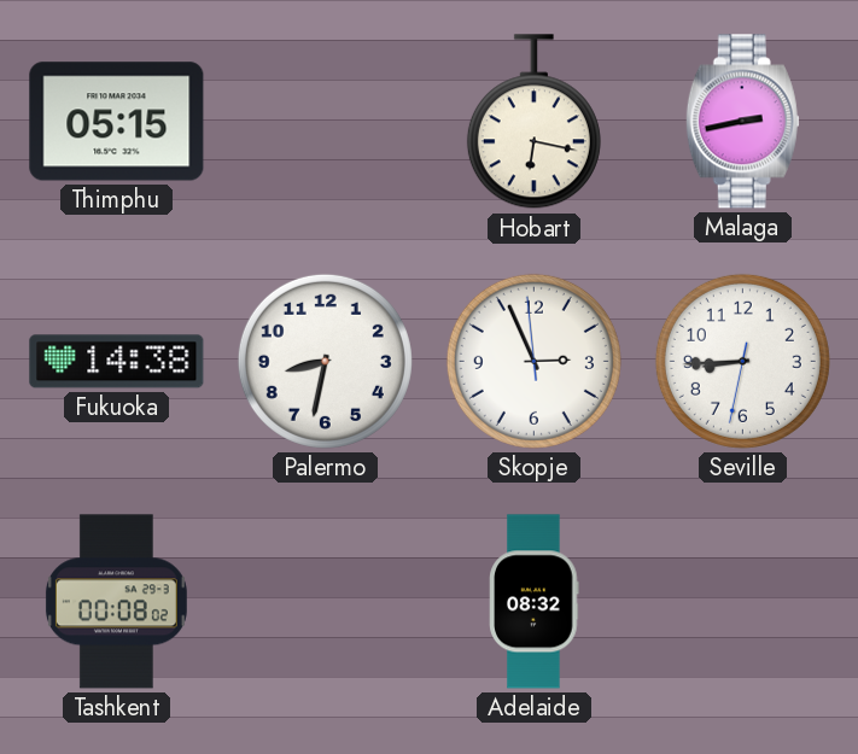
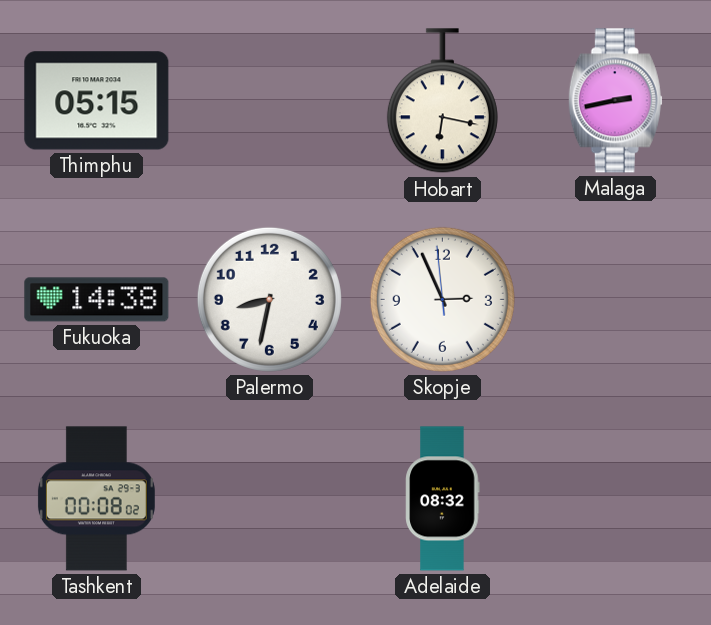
Seville: 8:44 -> none (742, 361)
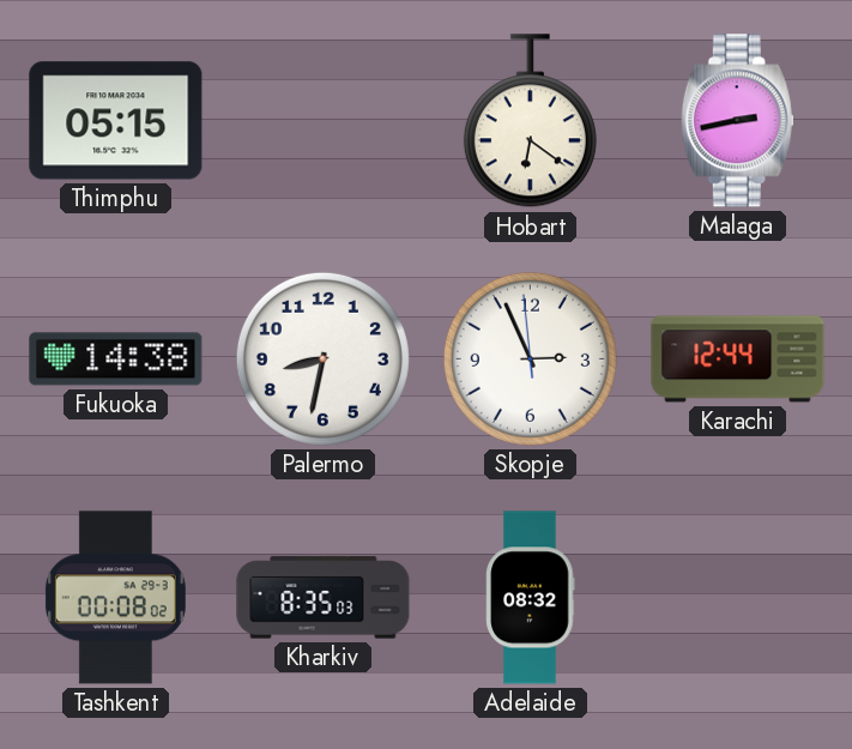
Hobart: 6:17 -> 6:21 (530, 121)
Karachi: none -> 12:44 (738, 360)
Kharkiv: none -> 8:35 (324, 598)
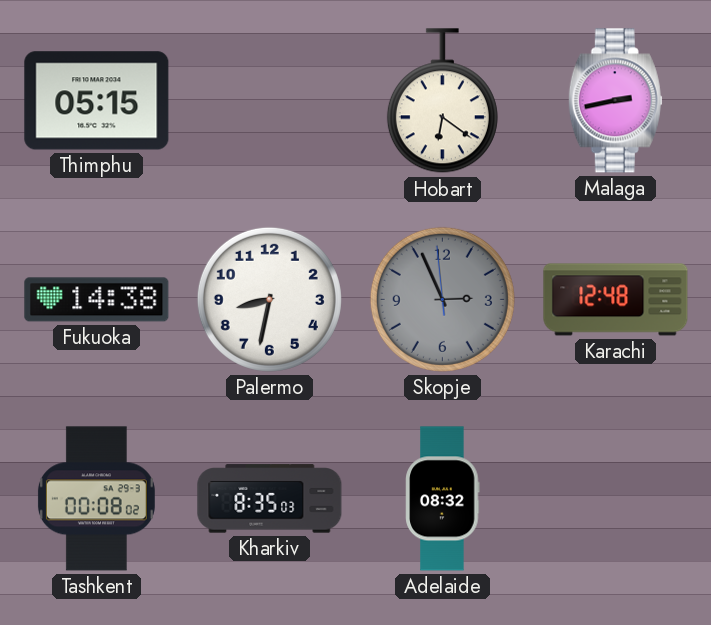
Skopje dial: white -> grey (442, 299)
Karachi: 12:44 -> 12:48 (616, 300)
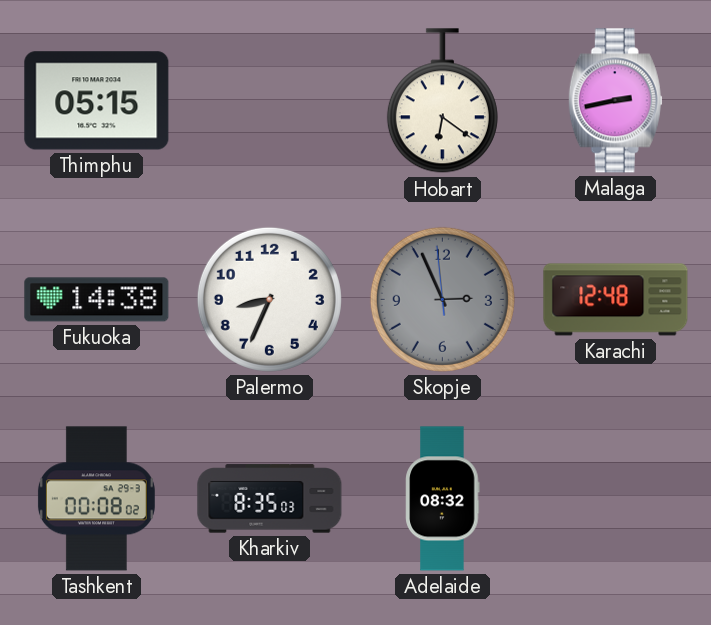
Palermo: 8:32 -> 8:34 (269, 299)
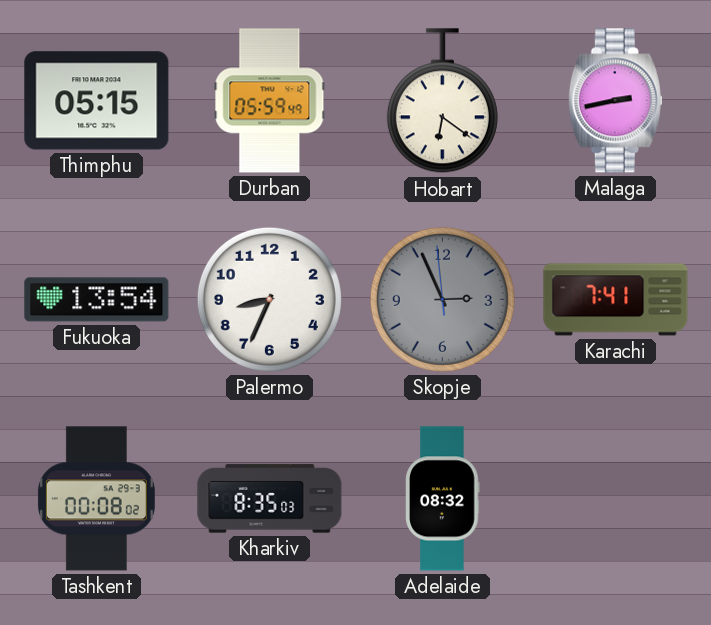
Durban: none -> 05:59 (270, 101)
Fukuoka: 14:38 -> 13:54 (97, 300)
Karachi: 12:48 -> 7:41 (616, 300)
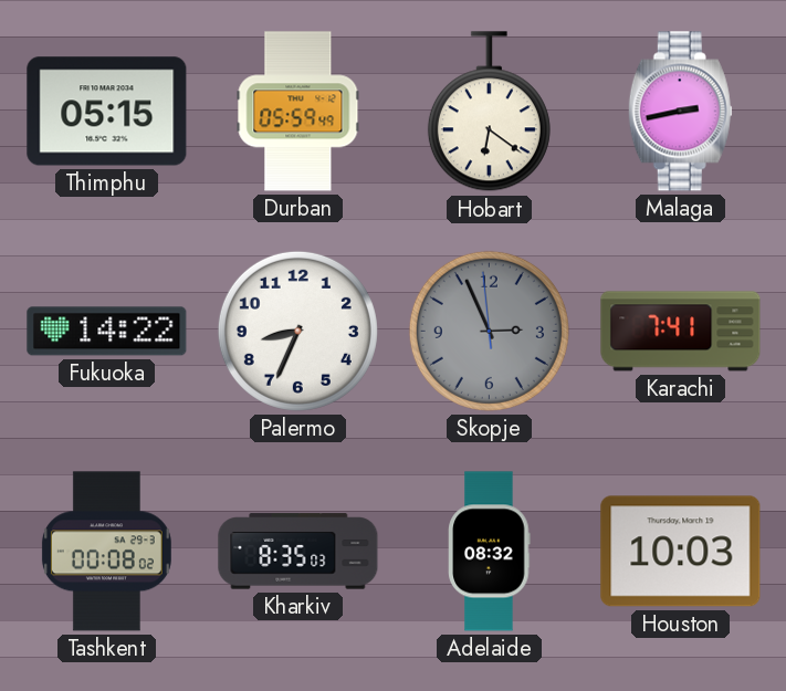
Fukuoka: 13:54 -> 14:22 (107, 332)
Houston: none -> 10:03 (681, 552)
